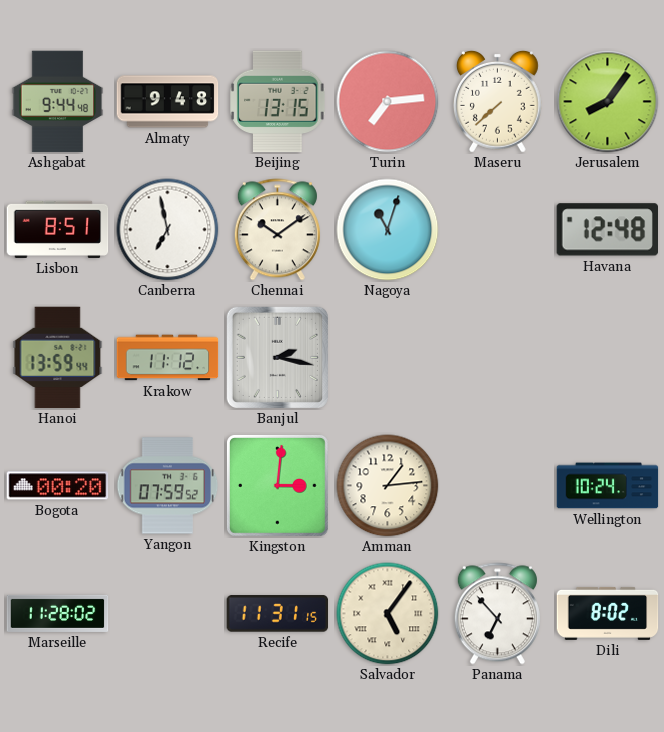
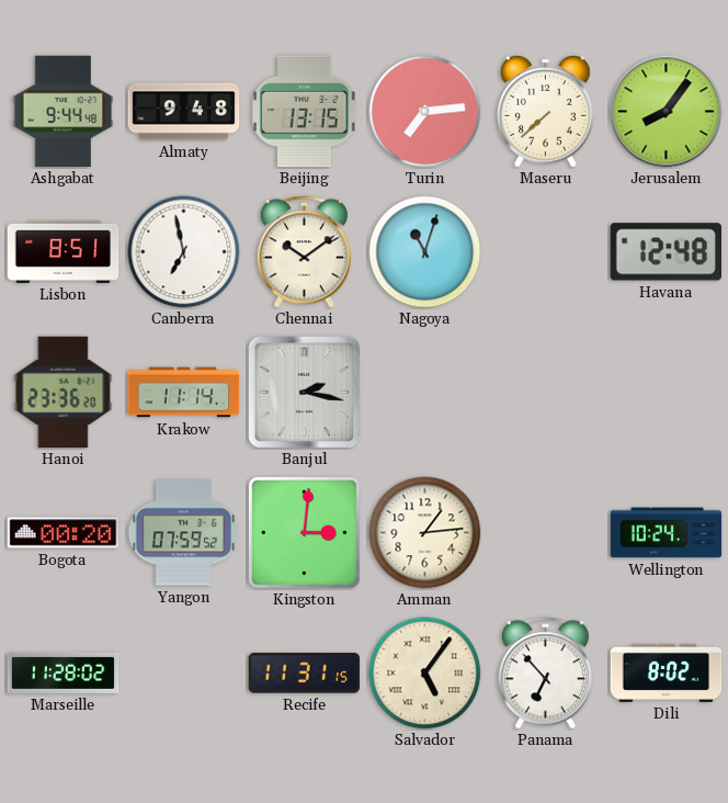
Hanoi: 13:59 -> 23:36 (64, 393)
Krakow: 11:12 -> 11:14 (184, 393)
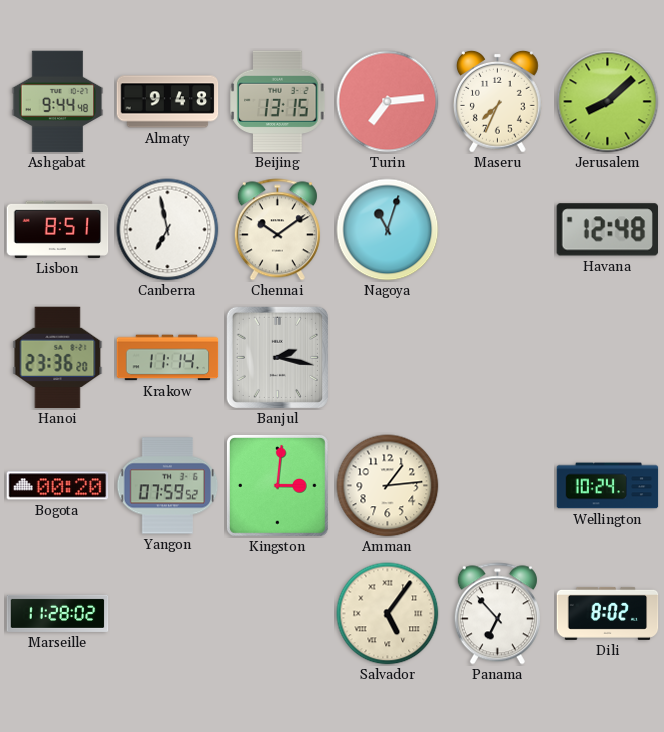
Maseru: 7:38 -> 7:34 (497, 101)
Jerusalem: 8:06 -> 8:08 (608, 102)
Recife: 11:31 -> none (305, 674)
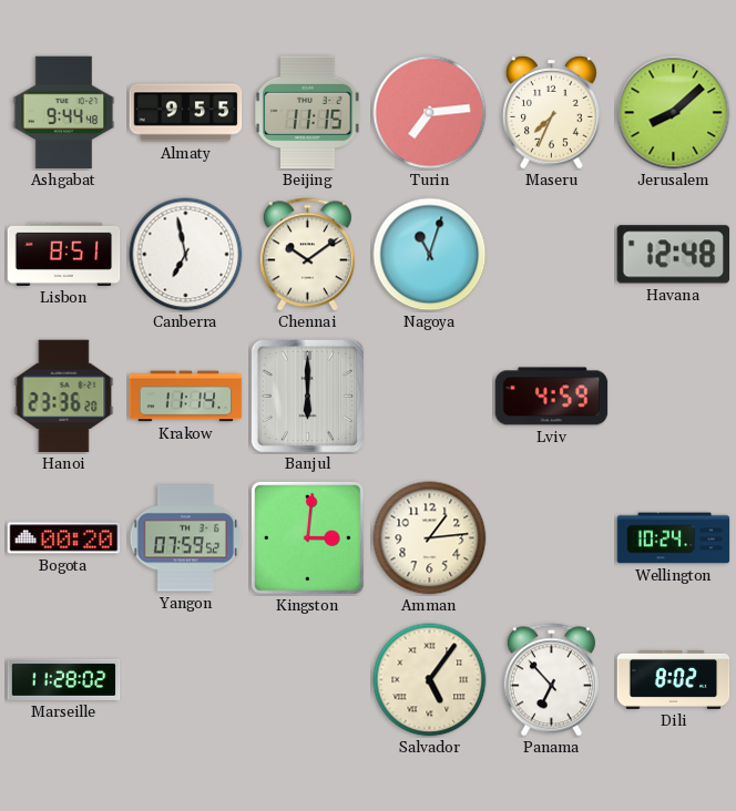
Almaty: 9:48 -> 9:55 (186, 113)
Beijing: 13:15 -> 11:15 (308, 113)
Banjul: 2:17 -> 6:00 (307, 396)
Lviv: none -> 4:59 (552, 397)
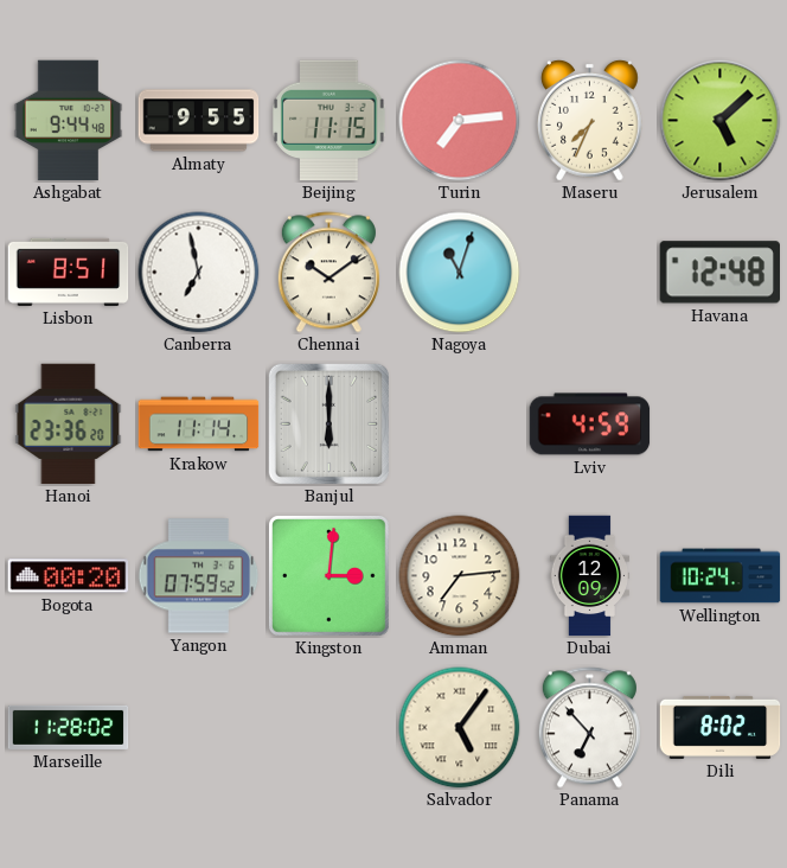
Jerusalem: 8:08 -> 5:08 (721, 121)
Amman: 1:14 -> 7:14 (460, 576)
Dubai: none -> 12:09 (590, 576)
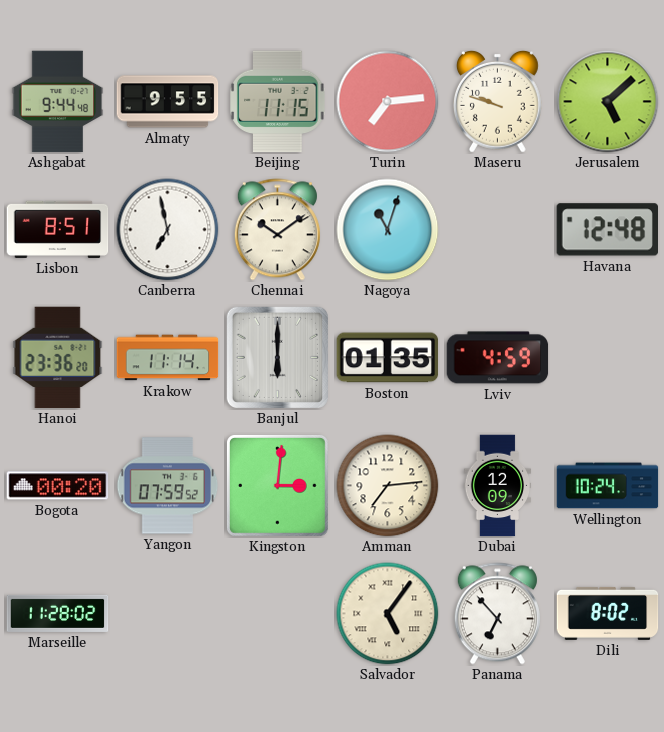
Maseru: 7:34 -> 9:48 (497, 101)
Boston: none -> 01:35 (388, 358)
